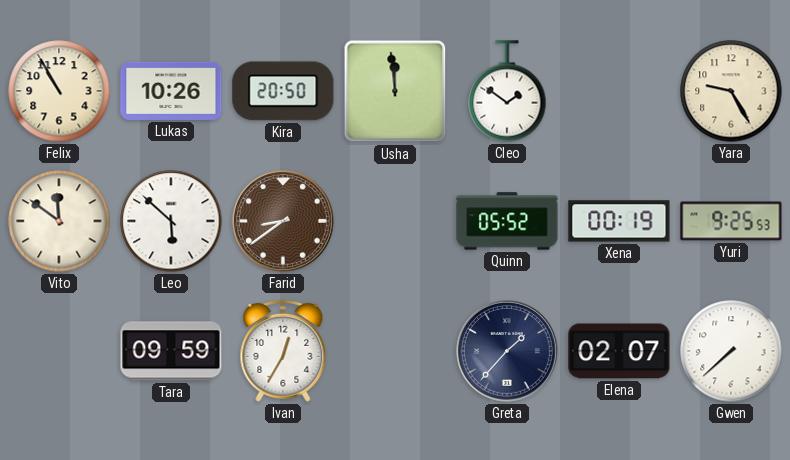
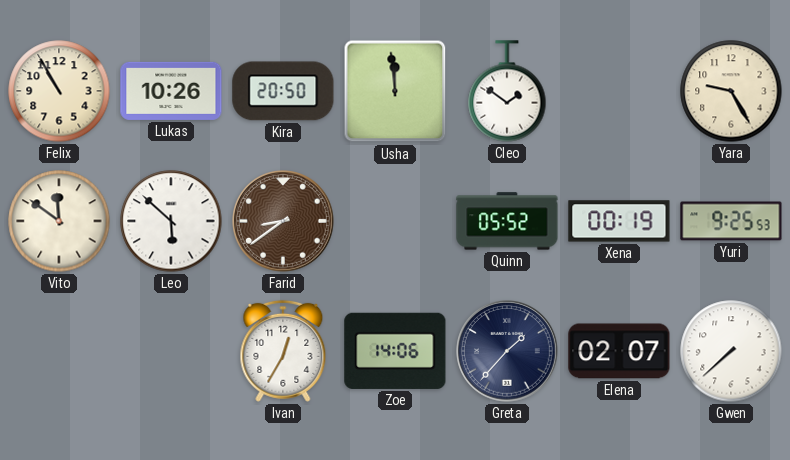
Tara: 09:59 -> none (171, 351)
Zoe: none -> 14:06 (395, 351)
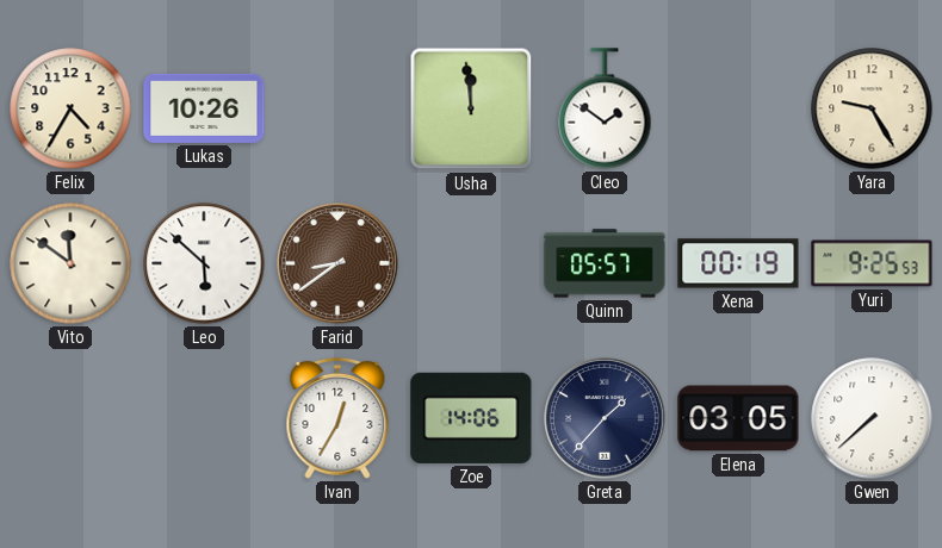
Felix: 10:55 -> 4:35 (70, 108)
Kira: 20:50 -> none (283, 91)
Quinn: 05:52 -> 05:57 (605, 263)
Elena: 02:07 -> 03:05 (738, 418)
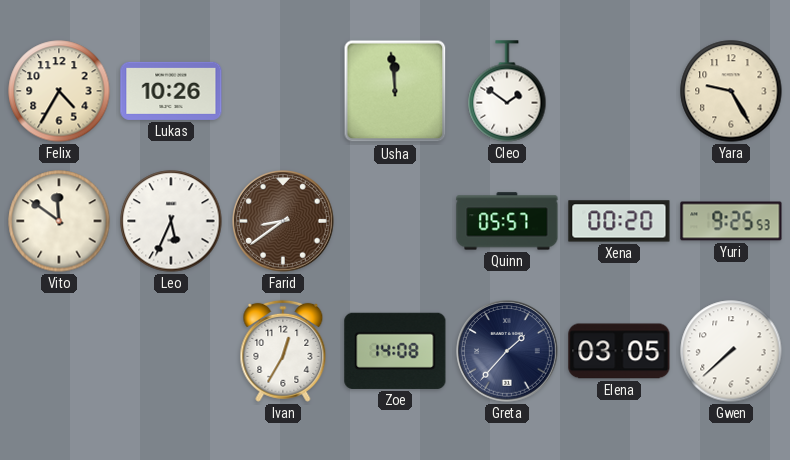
Leo: 5:52 -> 5:34 (171, 221)
Xena: 00:19 -> 00:20 (619, 221)
Zoe: 14:06 -> 14:08 (395, 351)
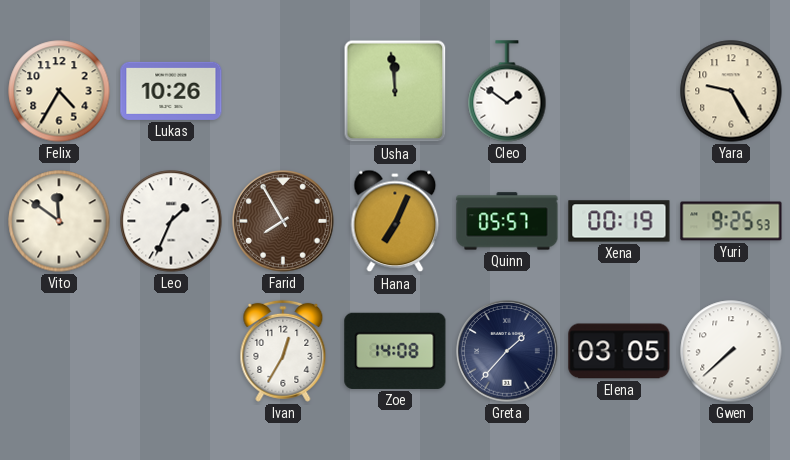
Leo: 5:34 -> 1:34 (171, 221)
Farid: 8:39 -> 7:55 (284, 222)
Hana: none -> 7:04 (395, 221)
Xena: 00:20 -> 00:19 (619, 221)
